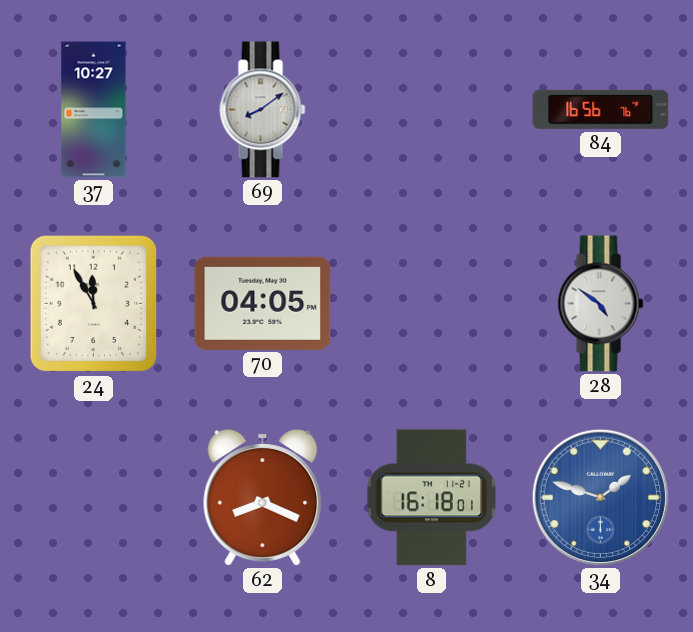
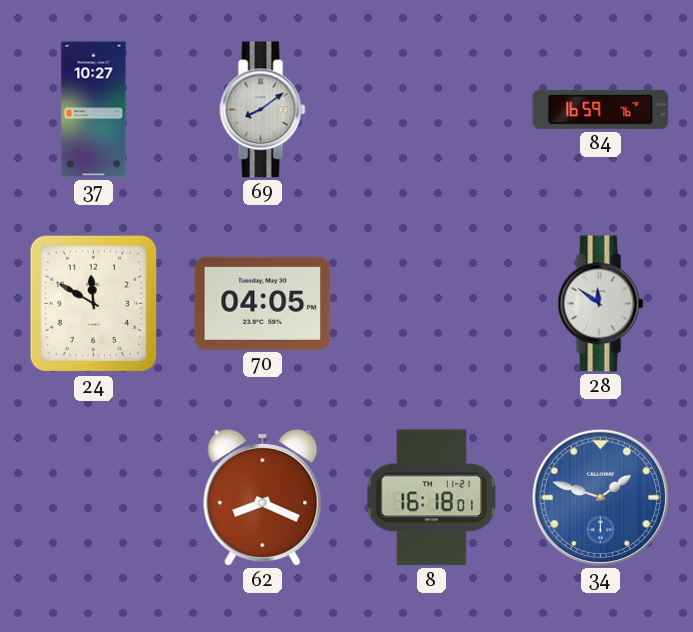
84: 16:56 -> 16:59 (601, 109)
24: 11:55 -> 11:50 (94, 304)
28: 4:51 -> 11:51 (601, 304)
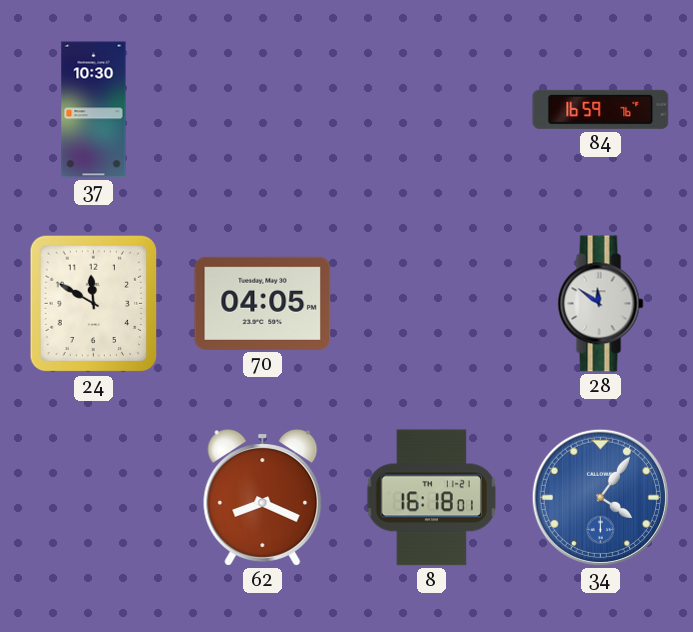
37: 10:27 -> 10:30 (94, 110)
69: 8:09 -> none (263, 110)
34: 1:48 -> 4:06 (600, 497)
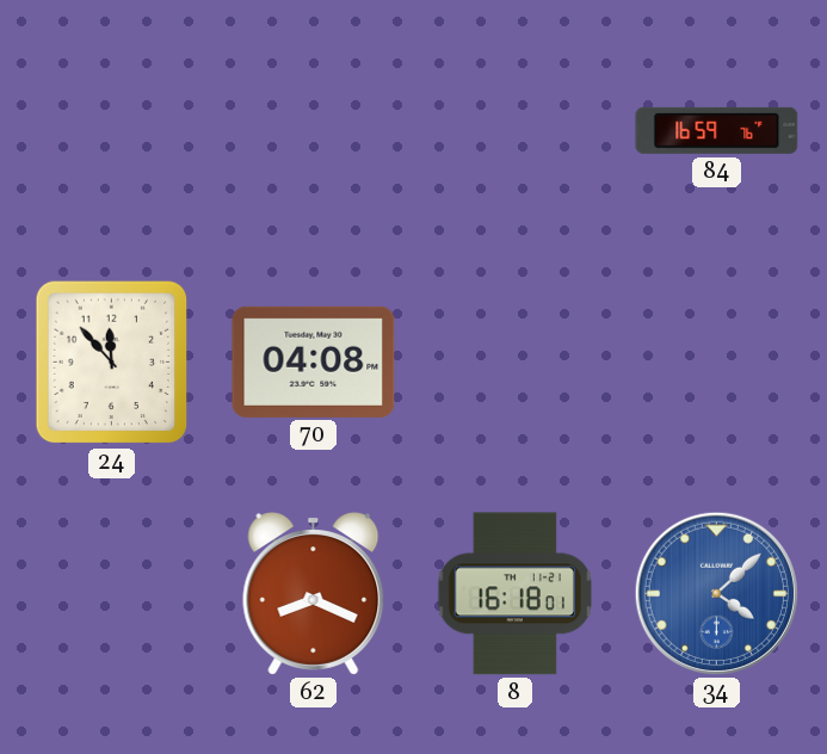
37: 10:30 -> none (94, 110)
24: 11:50 -> 11:53 (112, 363)
70: 04:05 -> 04:08 (314, 361)
28: 11:51 -> none (601, 304)
34: 4:06 -> 4:08 (716, 593)
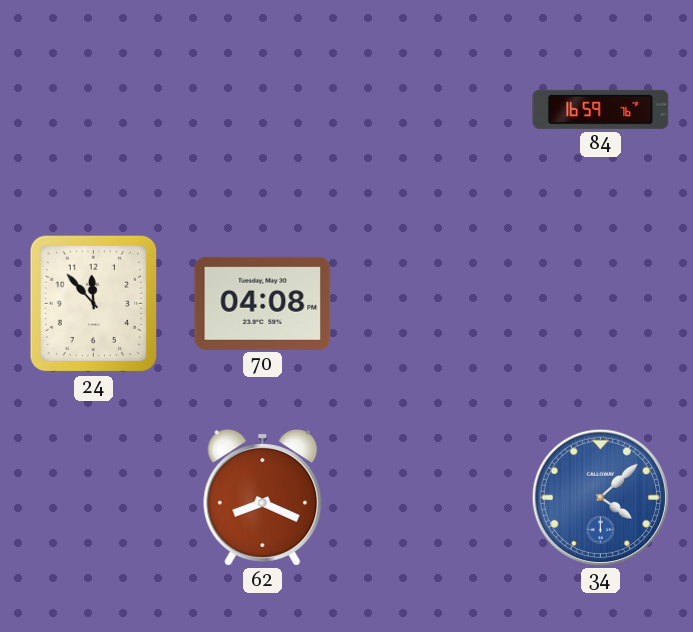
8: 16:18 -> none (514, 594)
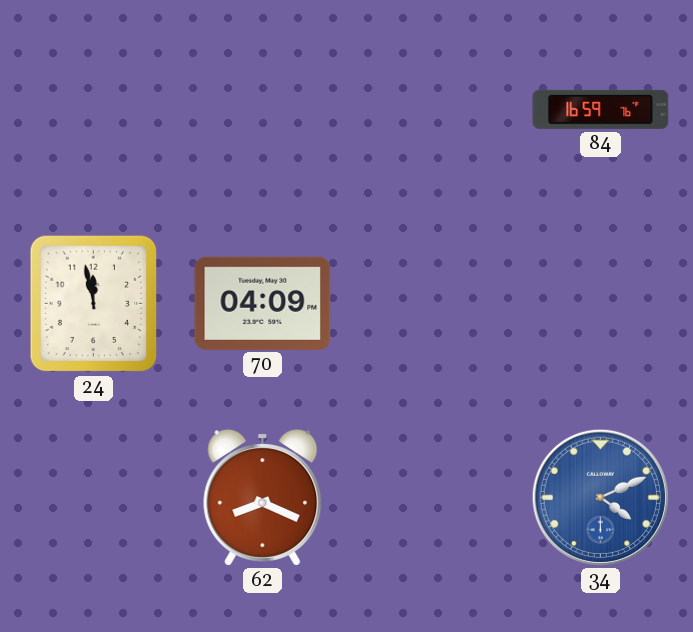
24: 11:53 -> 11:58 (94, 304)
70: 04:08 -> 04:09 (263, 303)
34: 4:08 -> 4:11 (600, 497)
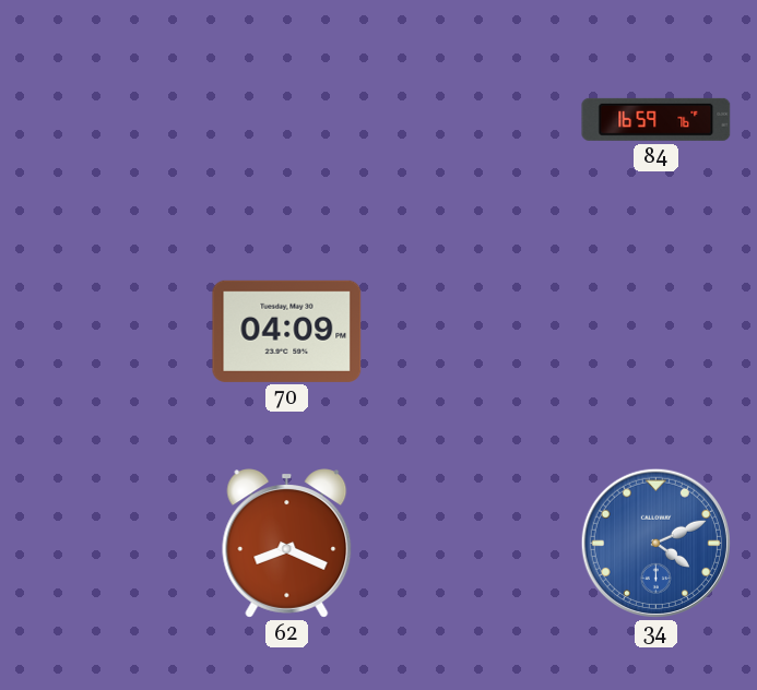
24: 11:58 -> none (94, 304)
